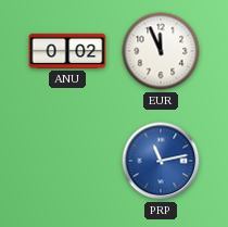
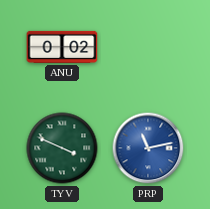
EUR: 11:56 -> none (161, 51)
TYV: none -> 3:49 (62, 148)
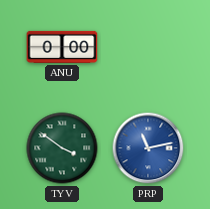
ANU: 0:02 -> 0:00 (62, 47)
TYV: 3:49 -> 3:51 (62, 148)
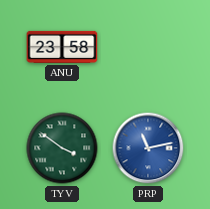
ANU: 0:00 -> 23:58 (62, 47)
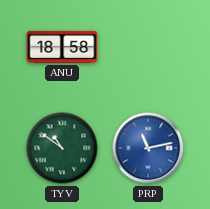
ANU: 23:58 -> 18:58 (62, 47)
TYV: 3:51 -> 10:51 (62, 148)
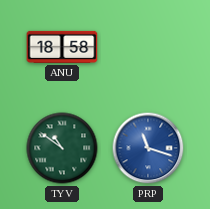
PRP: 11:13 -> 11:18 (148, 148)
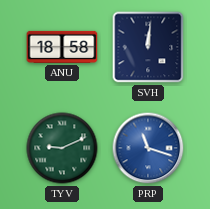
SVH: none -> 12:01 (148, 47)
TYV: 10:51 -> 9:11 (62, 148)
